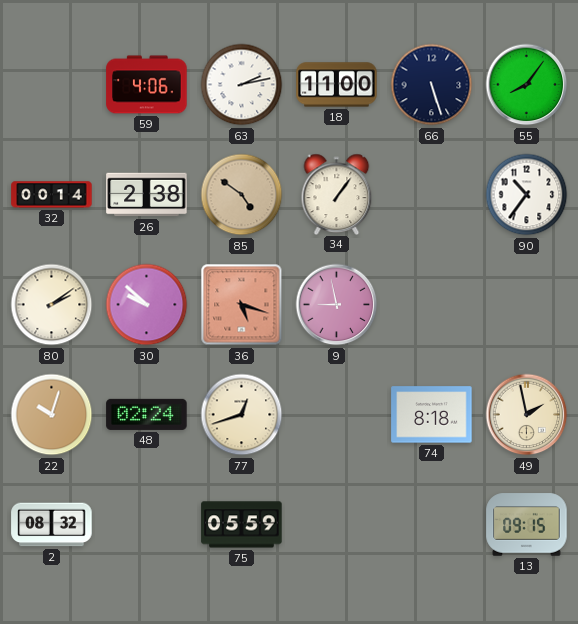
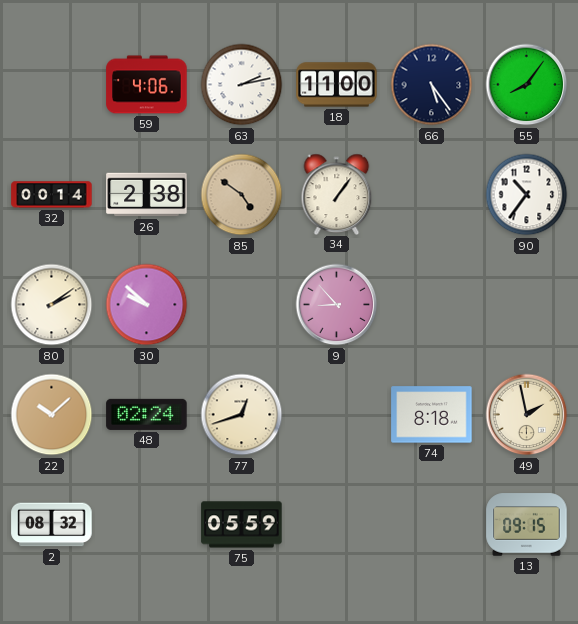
66: 5:27 -> 5:24 (432, 85)
36: 5:18 -> none (242, 305)
9: 8:58 -> 8:53 (337, 305)
22: 10:03 -> 10:08 (52, 415)
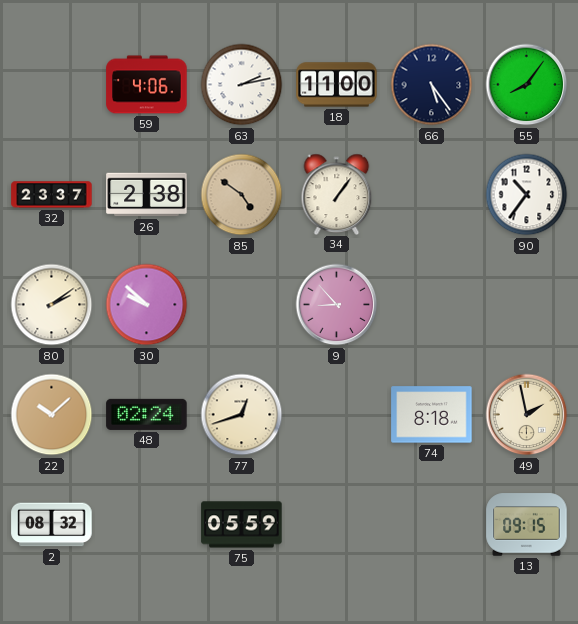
32: 00:14 -> 23:37 (52, 195)
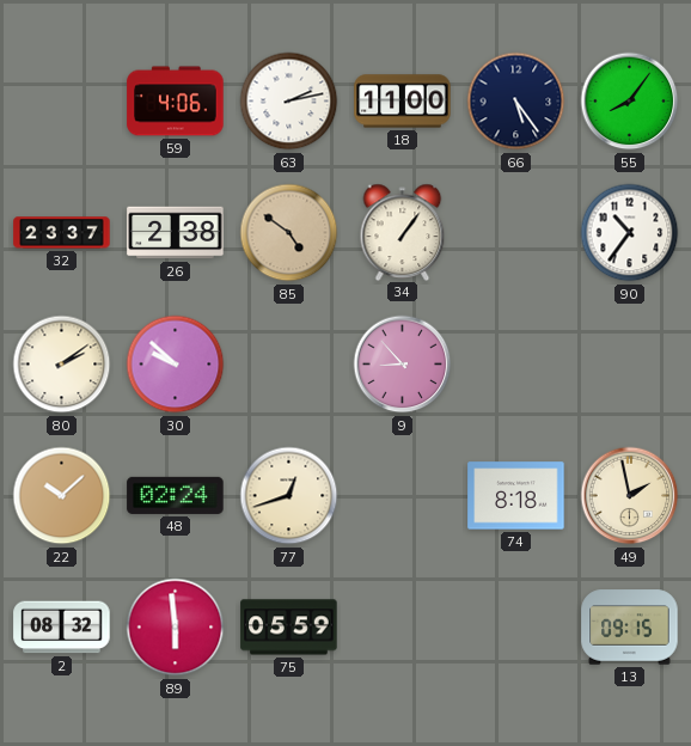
89: none -> 5:59 (176, 628)
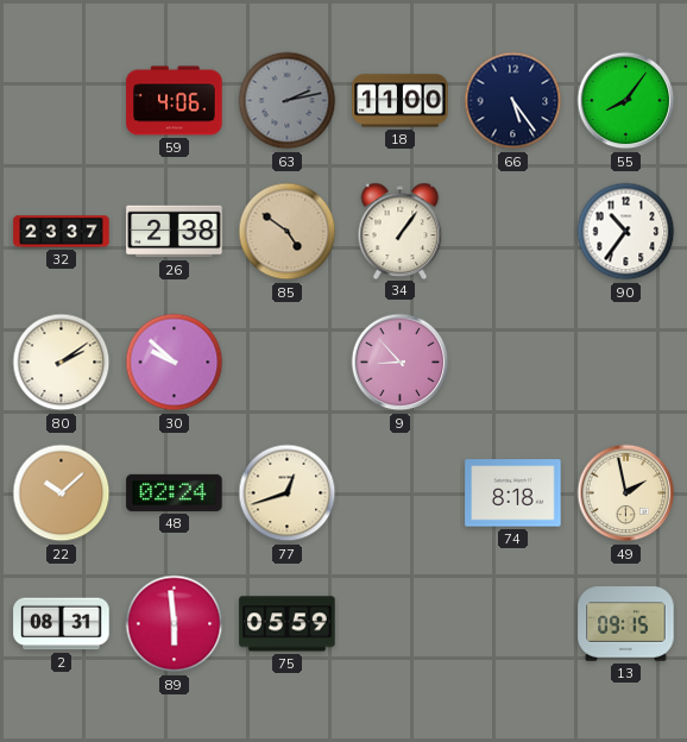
63 dial: white -> grey (288, 101)
2: 08:32 -> 08:31 (62, 624)
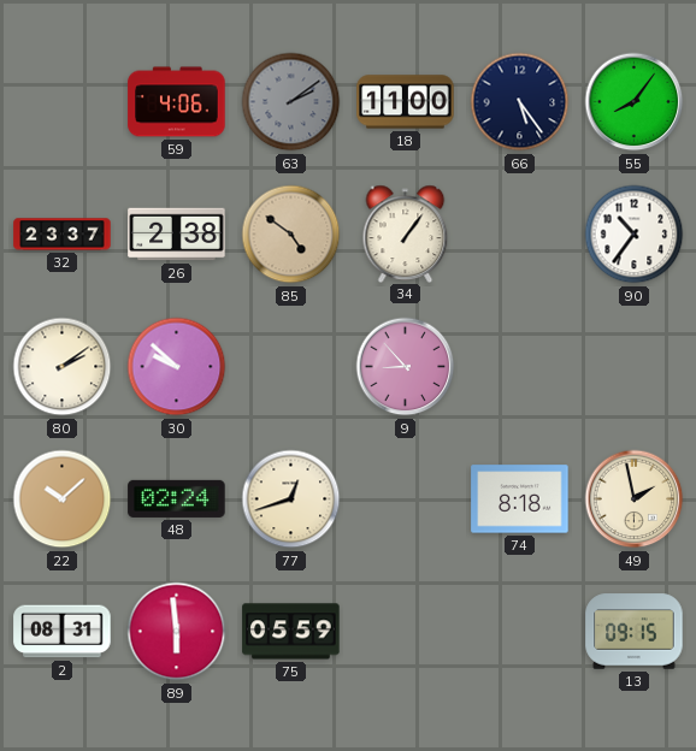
63: 2:13 -> 2:09 (291, 102)
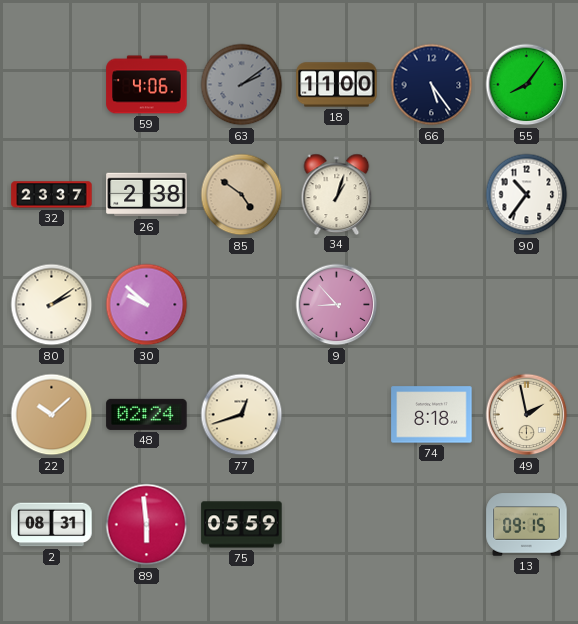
34: 1:06 -> 1:03 (337, 194)
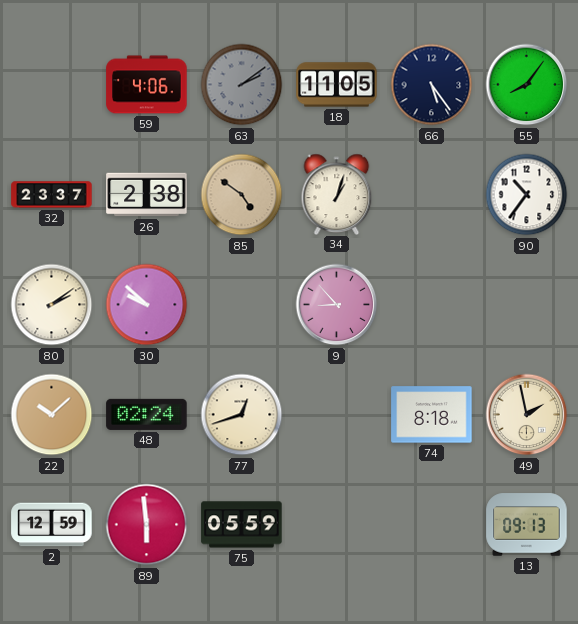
18: 11:00 -> 11:05 (337, 85)
2: 08:31 -> 12:59 (52, 525)
13: 09:15 -> 09:13 (527, 525)
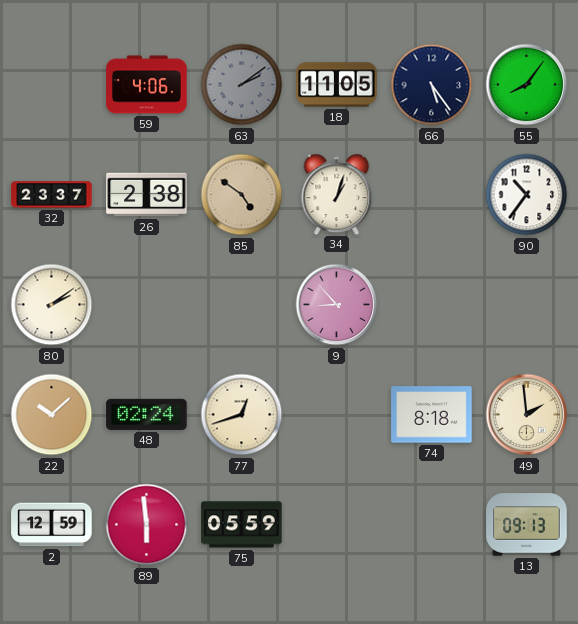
30: 9:52 -> none (147, 305)
49: 1:58 -> 1:59 (527, 415)
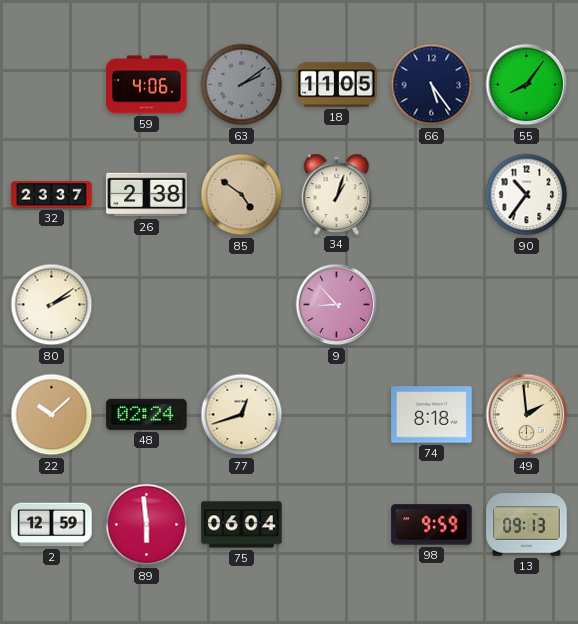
75: 05:59 -> 06:04 (242, 525)
98: none -> 9:59 (432, 525)
